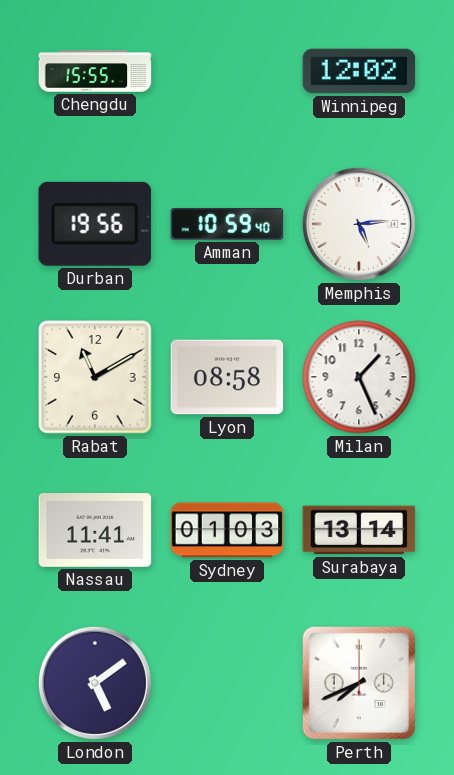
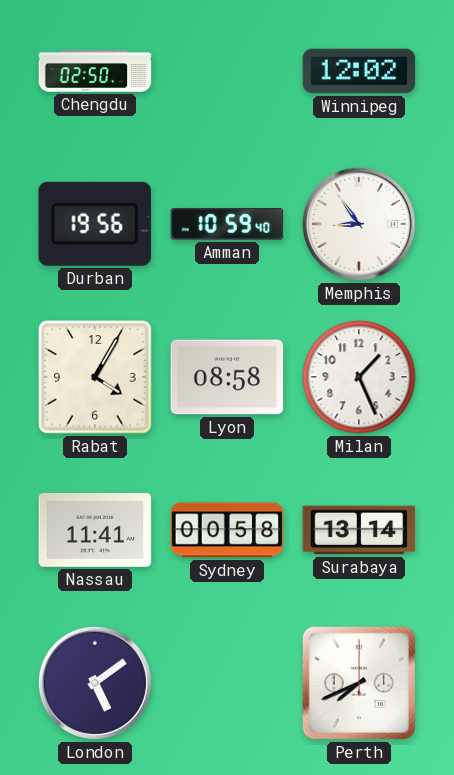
Chengdu: 15:55 -> 02:50 (95, 71)
Memphis: 5:14 -> 8:54 (359, 224)
Rabat: 11:10 -> 4:05 (95, 377)
Sydney: 01:03 -> 00:58 (227, 530)
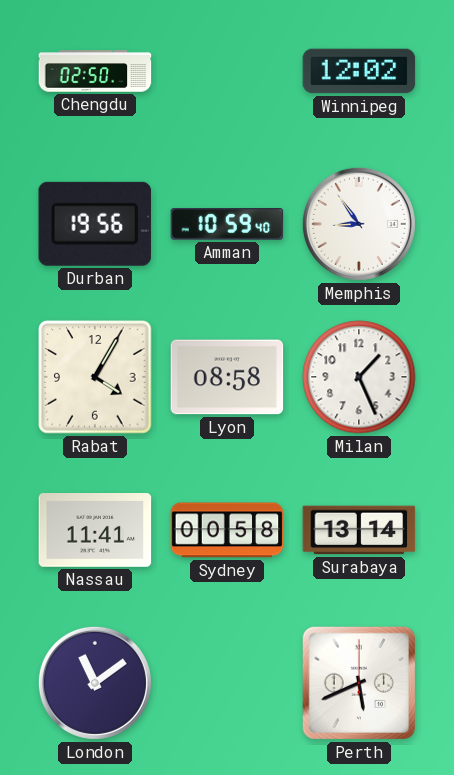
London: 5:09 -> 11:09 (95, 683)
Perth: 7:41 -> 5:41 (359, 683)
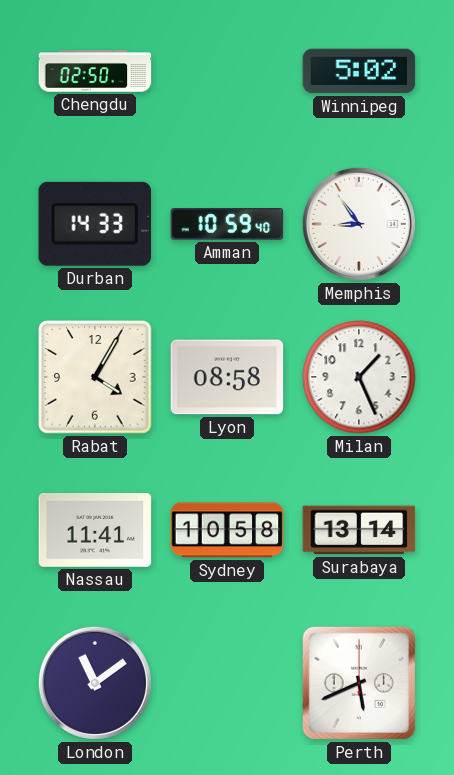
Winnipeg: 12:02 -> 5:02 (359, 71)
Durban: 19:56 -> 14:33 (95, 224)
Sydney: 00:58 -> 10:58 (227, 530)
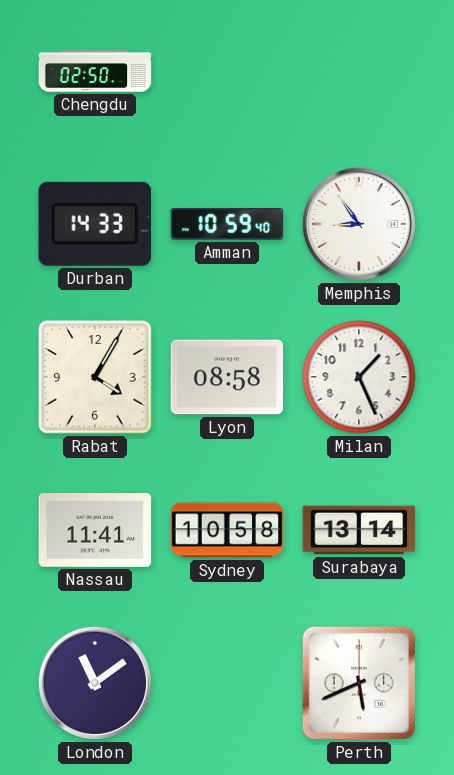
Winnipeg: 5:02 -> none (359, 71)
